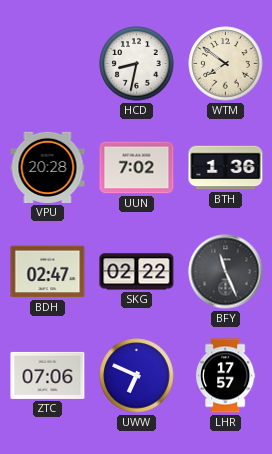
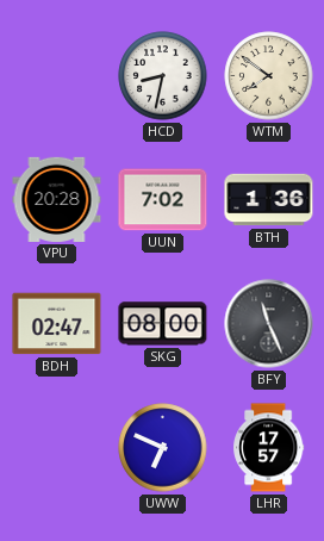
SKG: 02:22 -> 08:00 (163, 324)
ZTC: 07:06 -> none (48, 375)
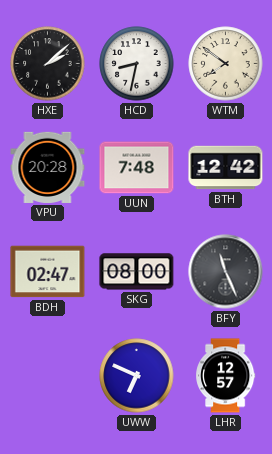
HXE: none -> 2:08 (48, 64)
UUN: 7:02 -> 7:48 (137, 168)
BTH: 1:36 -> 12:42 (226, 168)
LHR: 17:57 -> 12:57 (226, 376)
